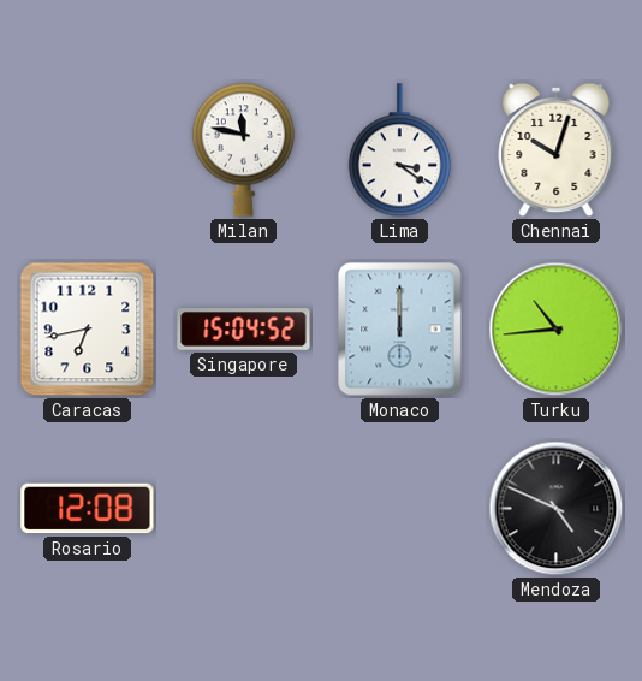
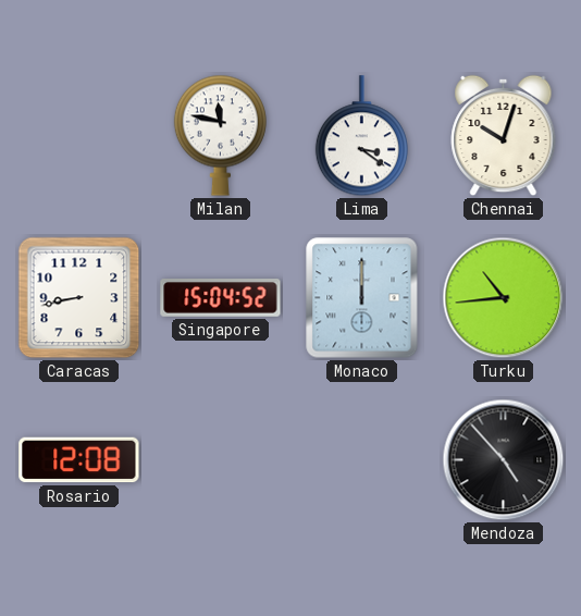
Caracas: 6:43 -> 8:43 (79, 298)
Mendoza: 4:49 -> 4:53 (504, 460)
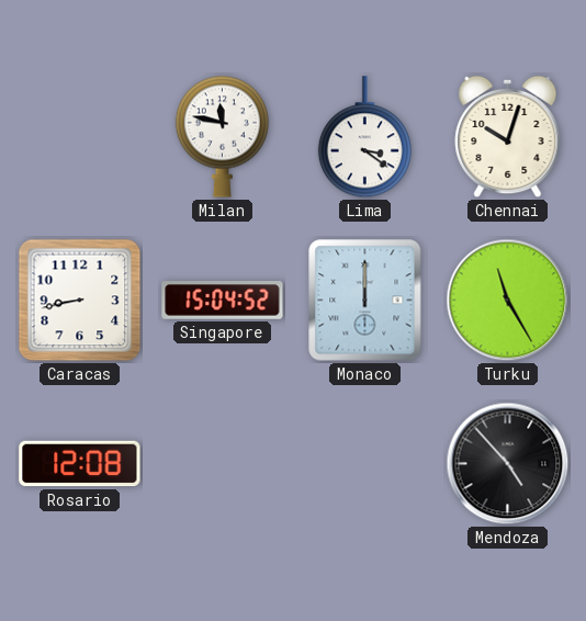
Turku: 10:44 -> 11:25 (508, 301)
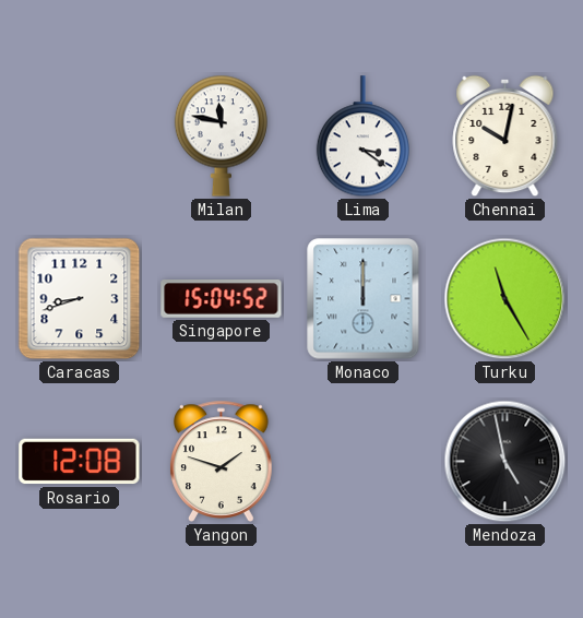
Chennai: 10:03 -> 10:02 (505, 136)
Caracas: 8:43 -> 8:42 (80, 299)
Yangon: none -> 1:48 (222, 461)
Mendoza: 4:53 -> 4:58 (505, 462)
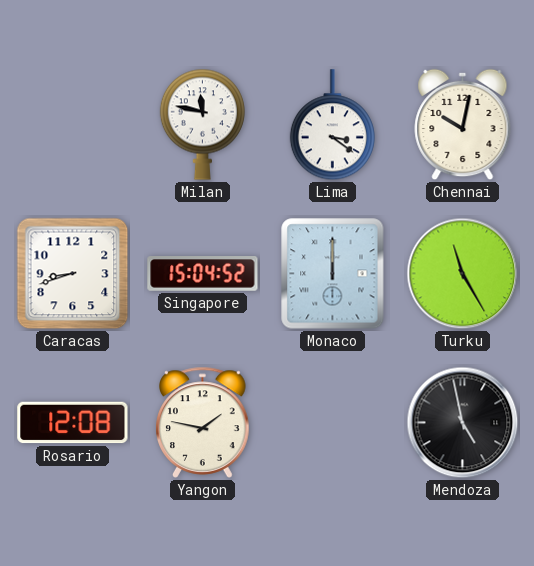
Yangon: 1:48 -> 1:47 (203, 422)
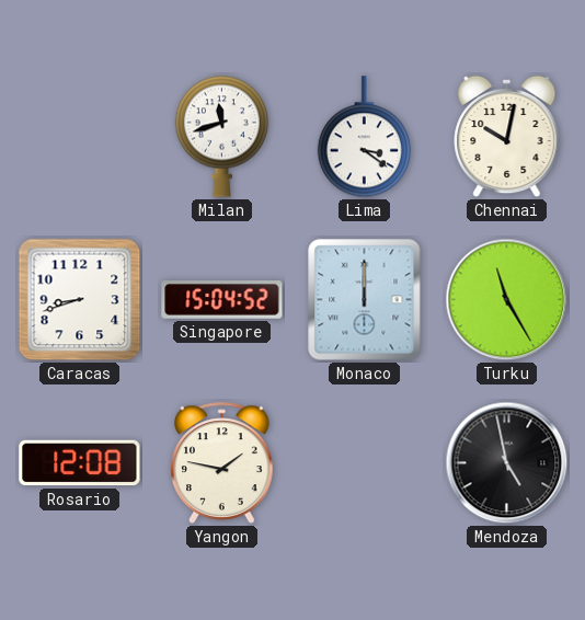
Milan: 11:47 -> 11:42 (221, 136)
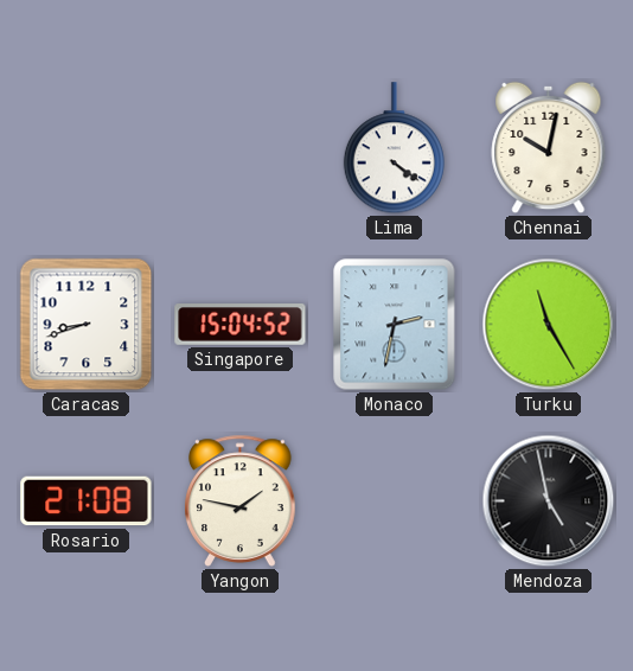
Milan: 11:42 -> none (221, 136)
Lima: 3:21 -> 4:21 (394, 148)
Monaco: 12:00 -> 2:32 (395, 325)
Rosario: 12:08 -> 21:08 (87, 501)
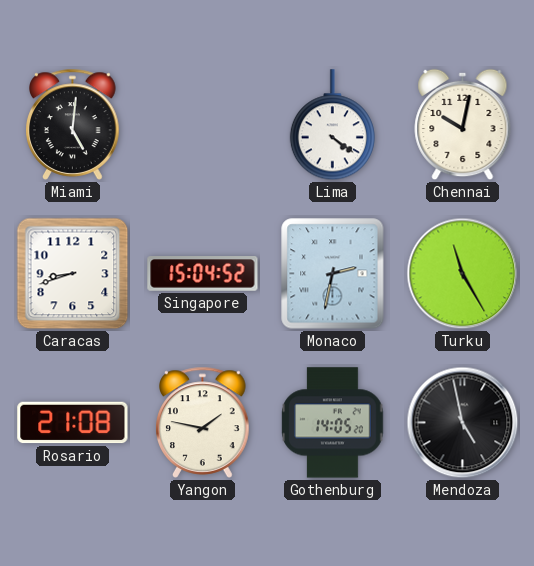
Miami: none -> 5:01 (73, 124)
Gothenburg: none -> 14:05 (333, 423)
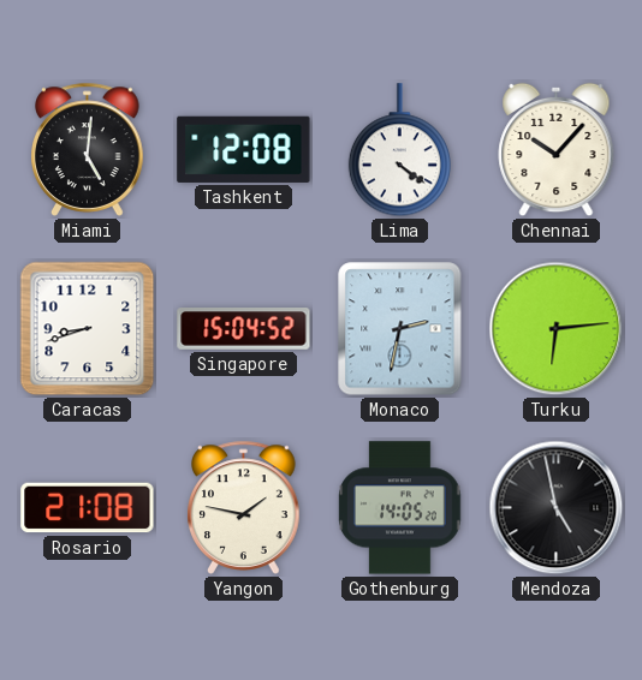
Tashkent: none -> 12:08 (244, 149)
Chennai: 10:02 -> 10:07 (557, 150)
Turku: 11:25 -> 6:14 (557, 329)
